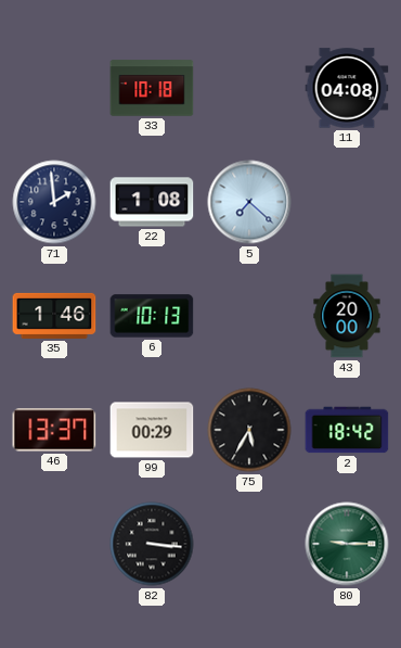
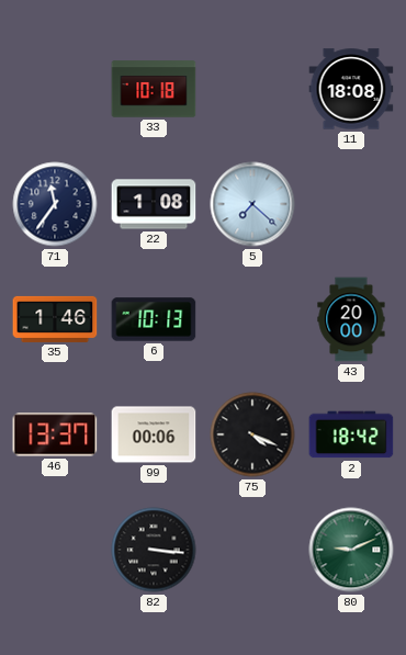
11: 04:08 -> 18:08 (351, 89)
71: 1:59 -> 11:36 (55, 204)
99: 00:29 -> 00:06 (154, 434)
75: 5:35 -> 4:19 (252, 434)
80: 9:15 -> 9:11 (351, 550)
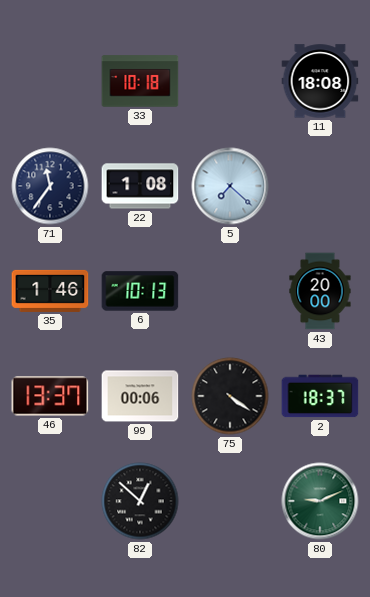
75: 4:19 -> 4:21 (230, 396)
2: 18:42 -> 18:37 (320, 396)
82: 3:16 -> 12:52 (140, 501)
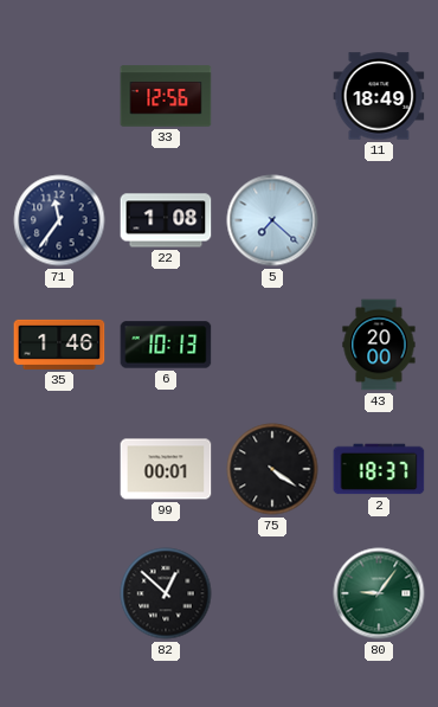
33: 10:18 -> 12:56 (166, 96)
11: 18:08 -> 18:49 (379, 96)
46: 13:37 -> none (50, 396)
99: 00:06 -> 00:01 (166, 469)
80: 9:11 -> 9:06 (379, 593)
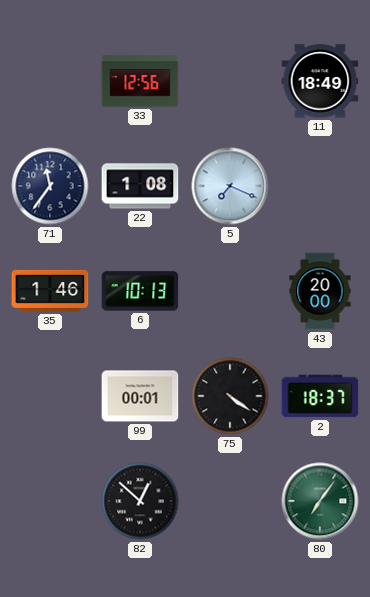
5: 7:22 -> 7:19 (230, 186)
80: 9:06 -> 7:06 (320, 501)
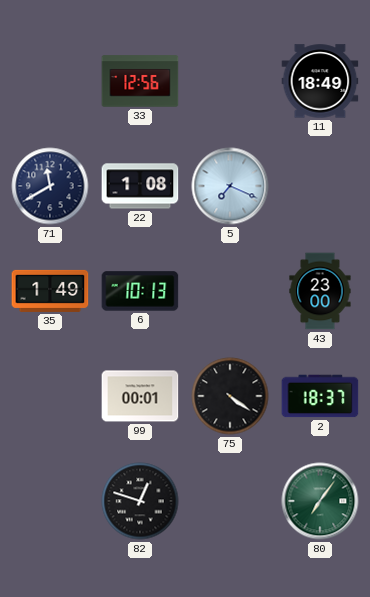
71: 11:36 -> 11:40 (50, 186)
35: 1:46 -> 1:49 (50, 291)
43: 20:00 -> 23:00 (320, 291)
82: 12:52 -> 12:48 (140, 501)
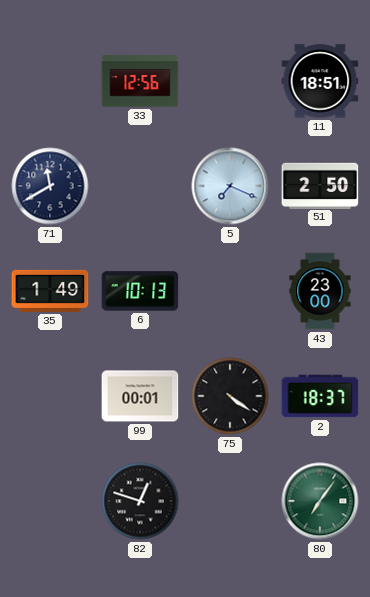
11: 18:49 -> 18:51 (320, 81)
22: 1:08 -> none (140, 186)
51: none -> 2:50 (320, 185)
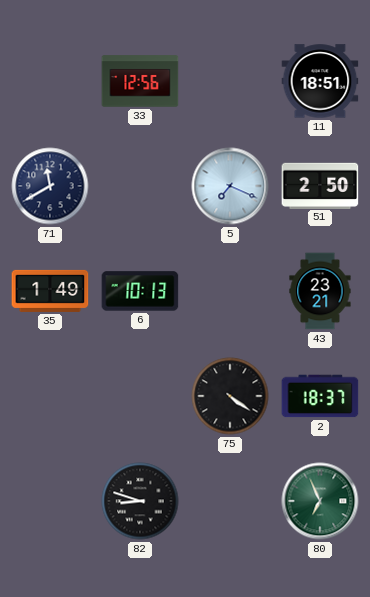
43: 23:00 -> 23:21 (320, 291)
99: 00:01 -> none (140, 396)
82: 12:48 -> 8:48 (140, 501)
80: 7:06 -> 6:56 (320, 501)
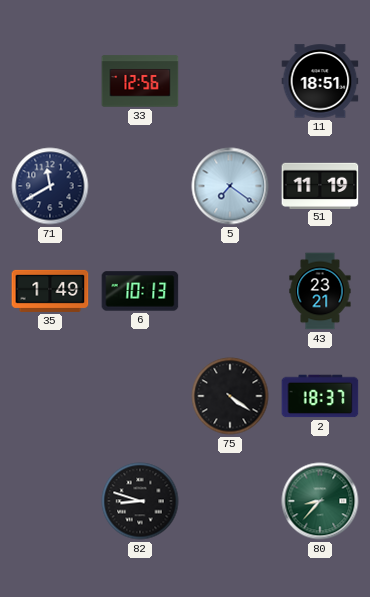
5: 7:19 -> 7:21 (230, 186)
51: 2:50 -> 11:19 (320, 185)
80: 6:56 -> 8:37 (320, 501)
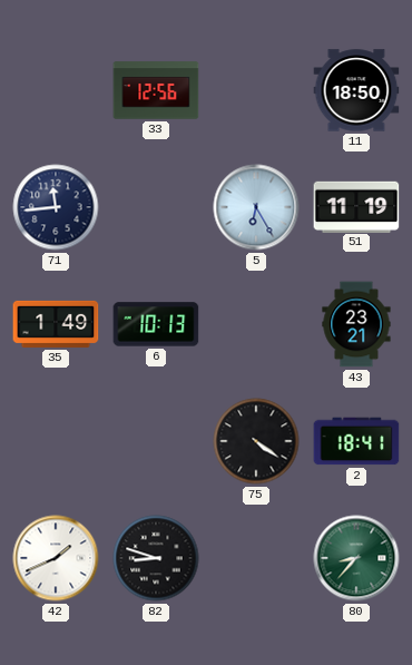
11: 18:51 -> 18:50 (356, 90)
71: 11:40 -> 11:44 (56, 207)
5: 7:21 -> 6:25 (256, 207)
2: 18:37 -> 18:41 (356, 441)
42: none -> 1:41 (56, 558)
